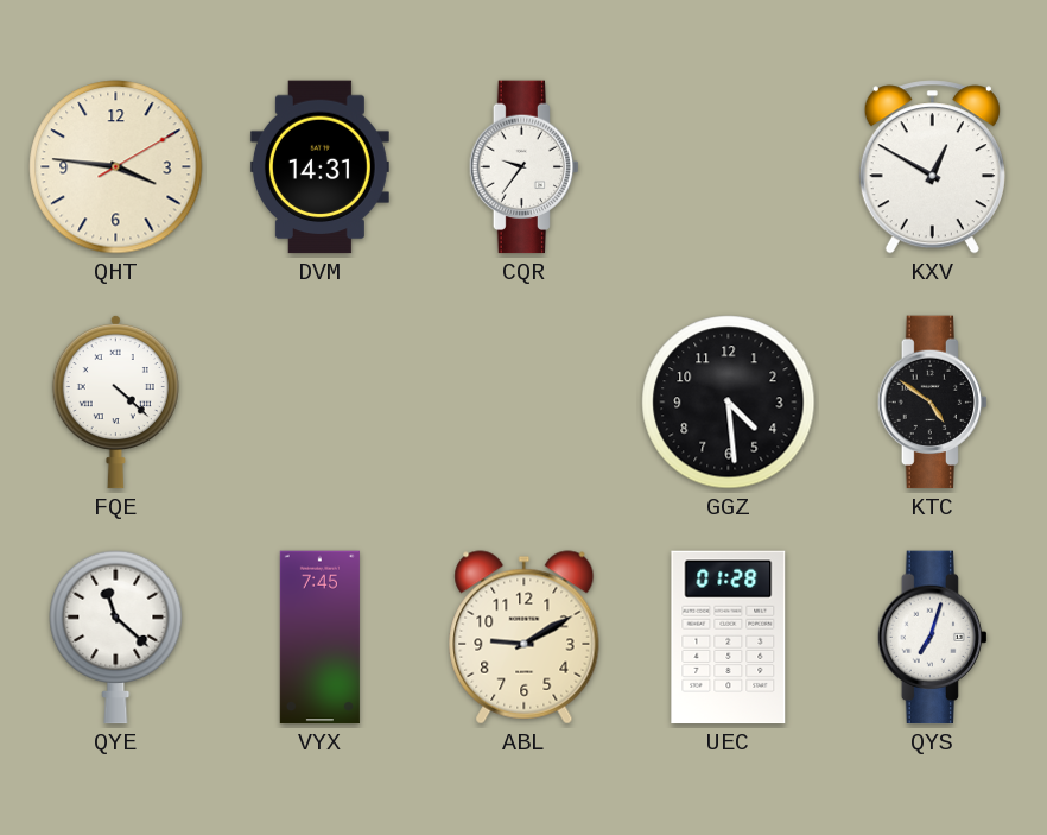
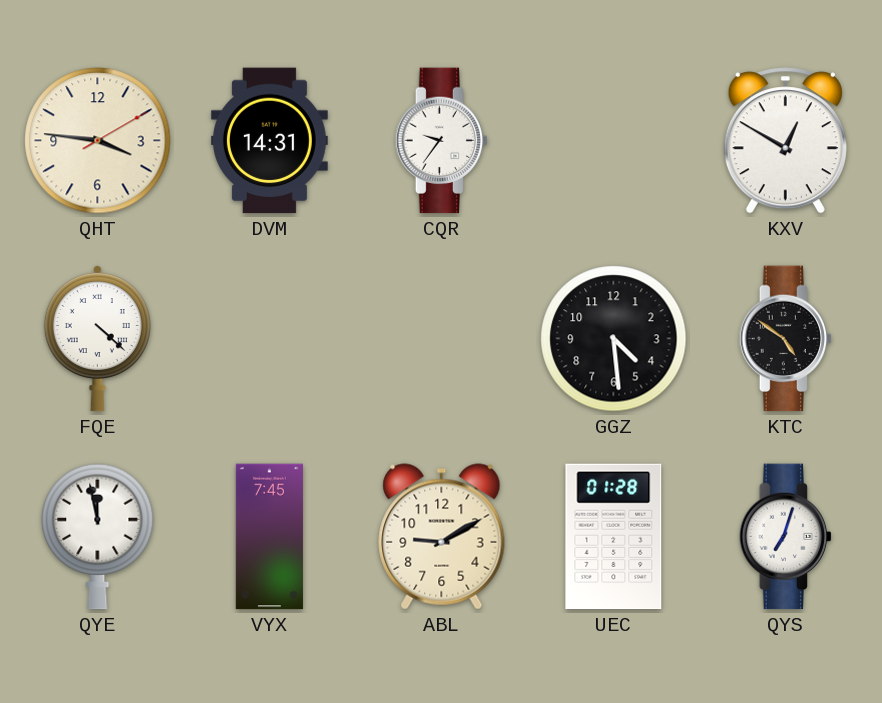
QYE: 11:22 -> 11:58 (98, 537)
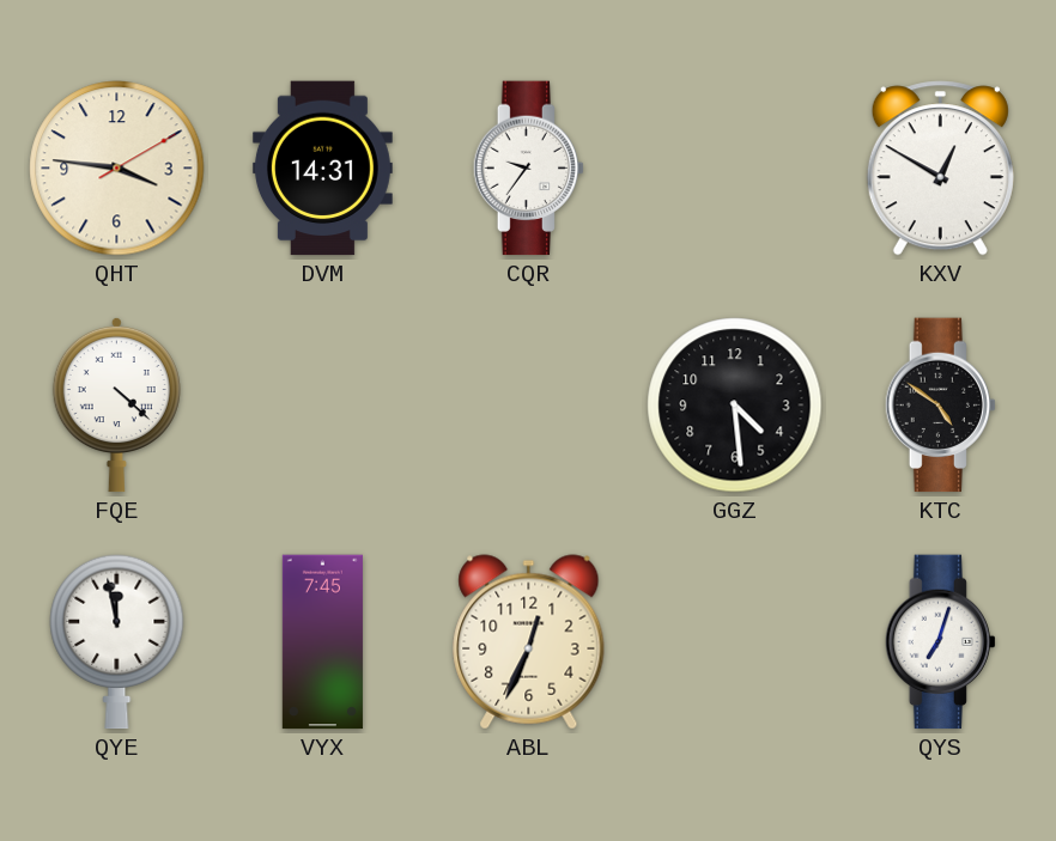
ABL: 9:10 -> 12:34 (529, 642)
UEC: 01:28 -> none (614, 537)
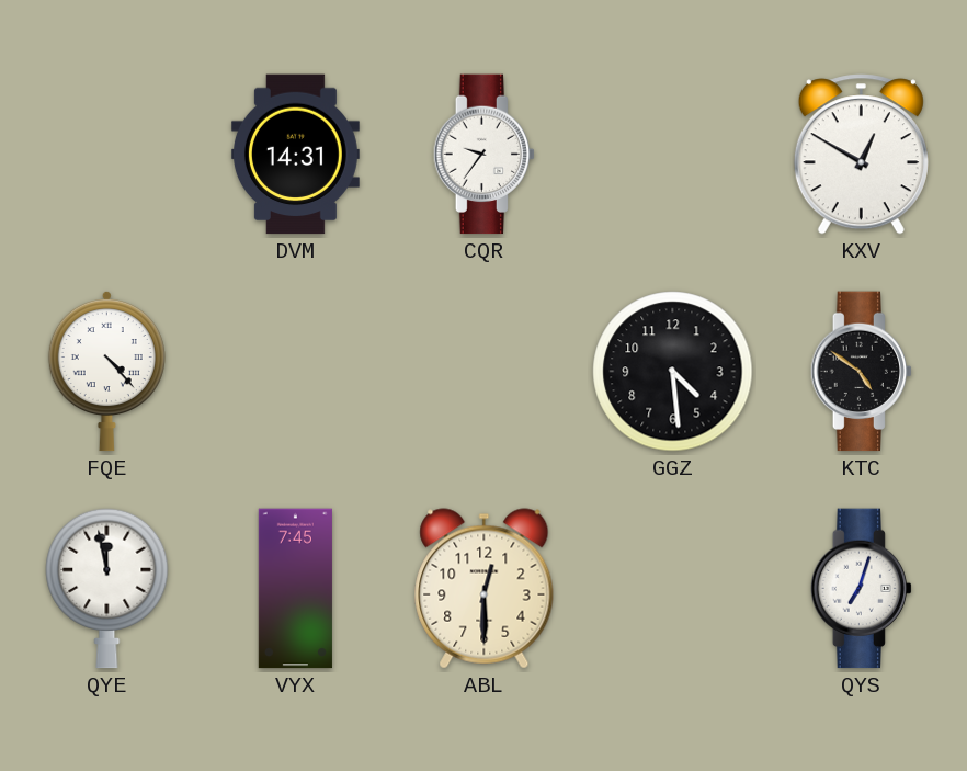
QHT: 3:46 -> none (117, 169)
FQE: 4:22 -> 4:23 (106, 371)
ABL: 12:34 -> 12:30 (485, 589)
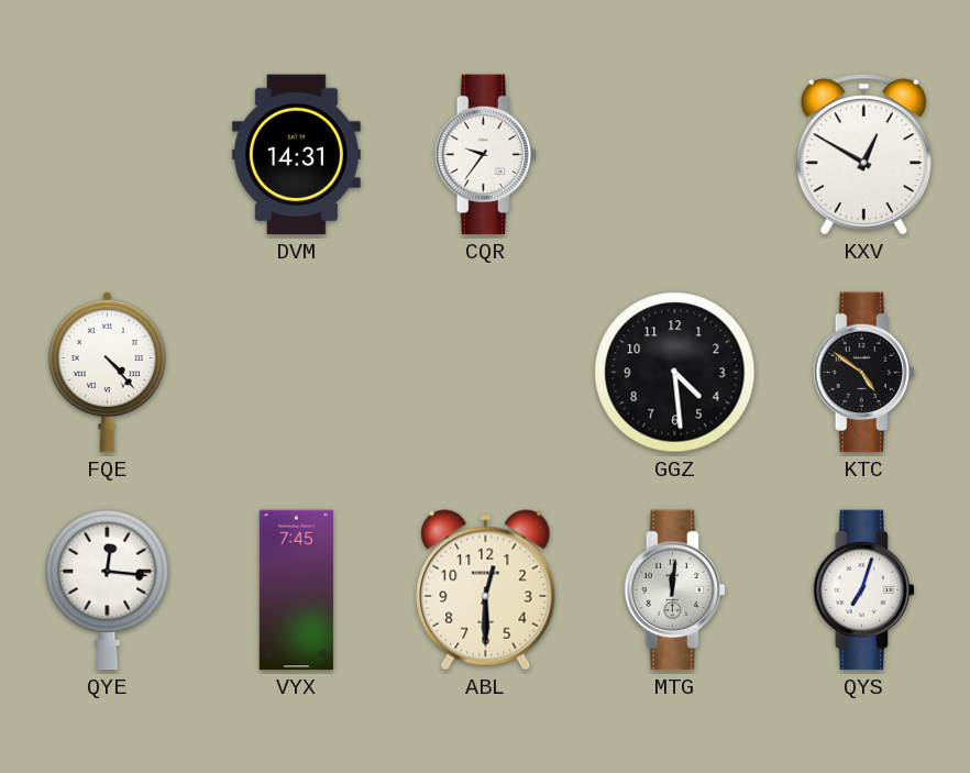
QYE: 11:58 -> 12:16 (108, 590)
MTG: none -> 12:01 (674, 590)
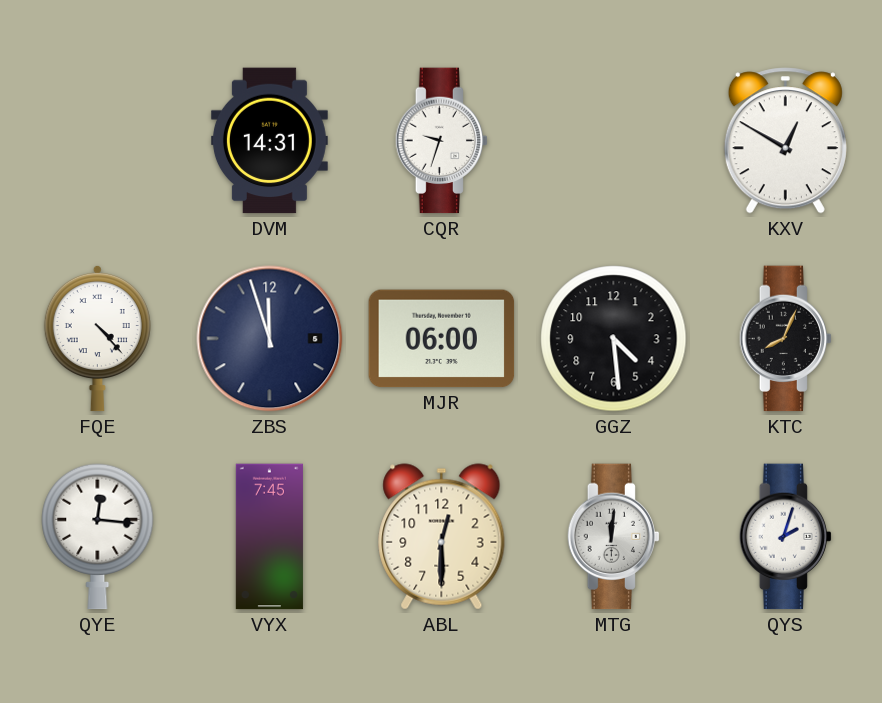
CQR: 9:36 -> 9:33 (441, 141)
ZBS: none -> 11:57 (270, 339)
MJR: none -> 06:00 (442, 339)
KTC: 4:51 -> 8:04 (785, 339)
QYS: 7:03 -> 2:03 (785, 537)
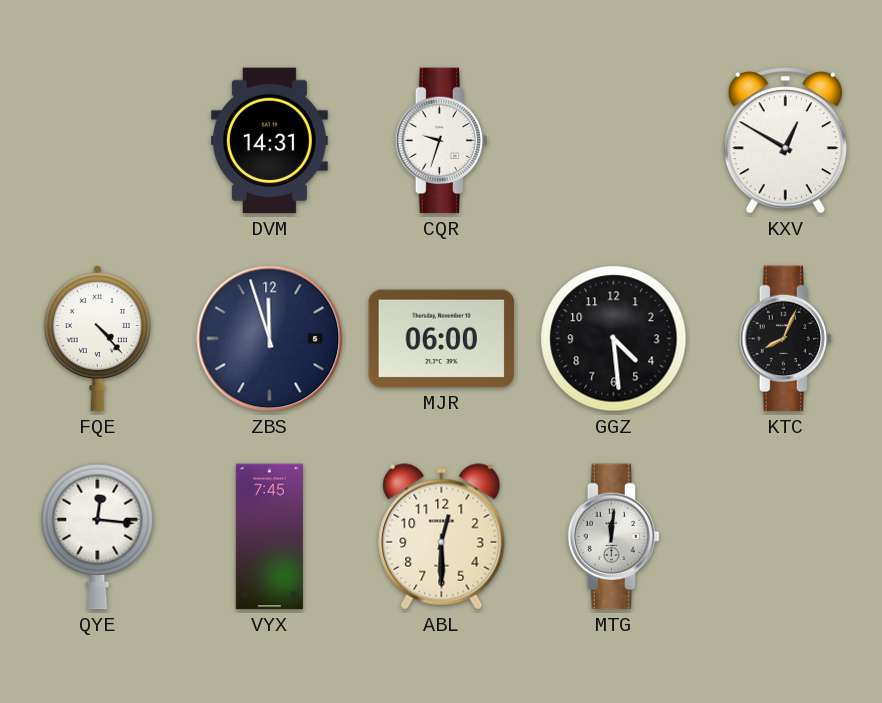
QYS: 2:03 -> none (785, 537)
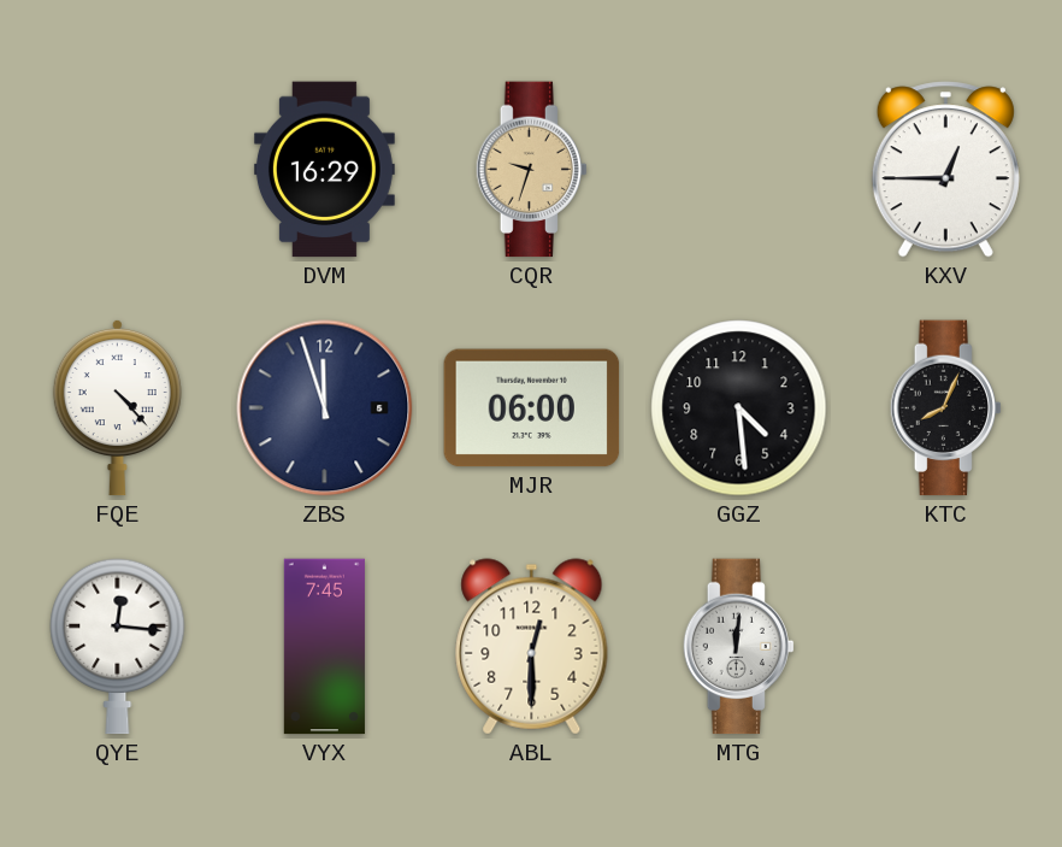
DVM: 14:31 -> 16:29 (324, 170)
CQR dial: white -> champagne (531, 170)
KXV: 12:50 -> 12:45 (945, 170)
